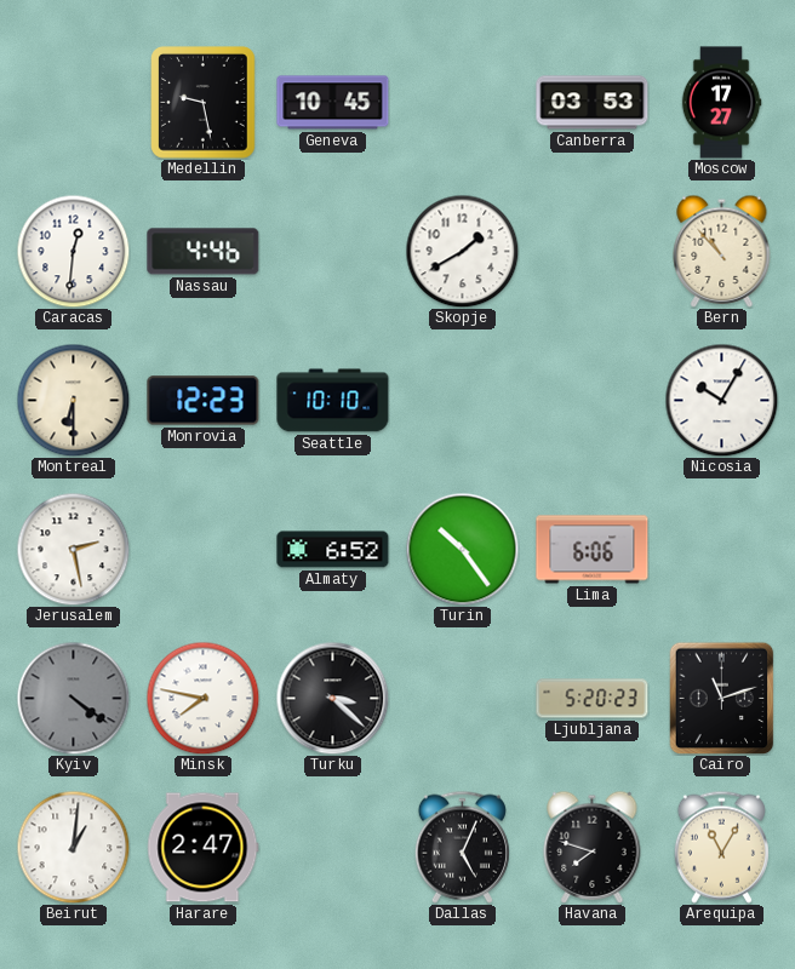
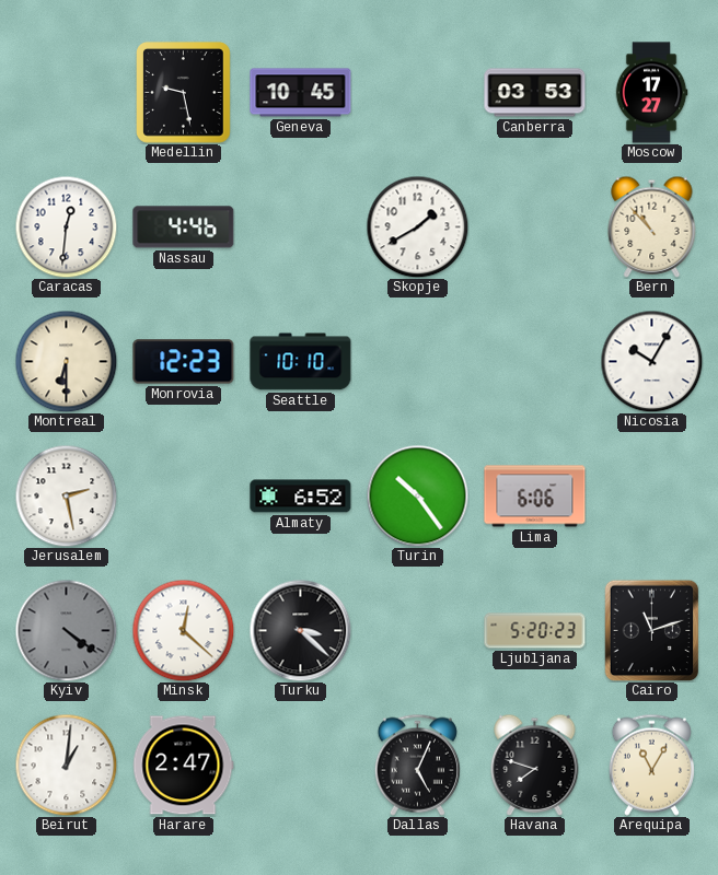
Minsk: 7:47 -> 12:22 (183, 630)
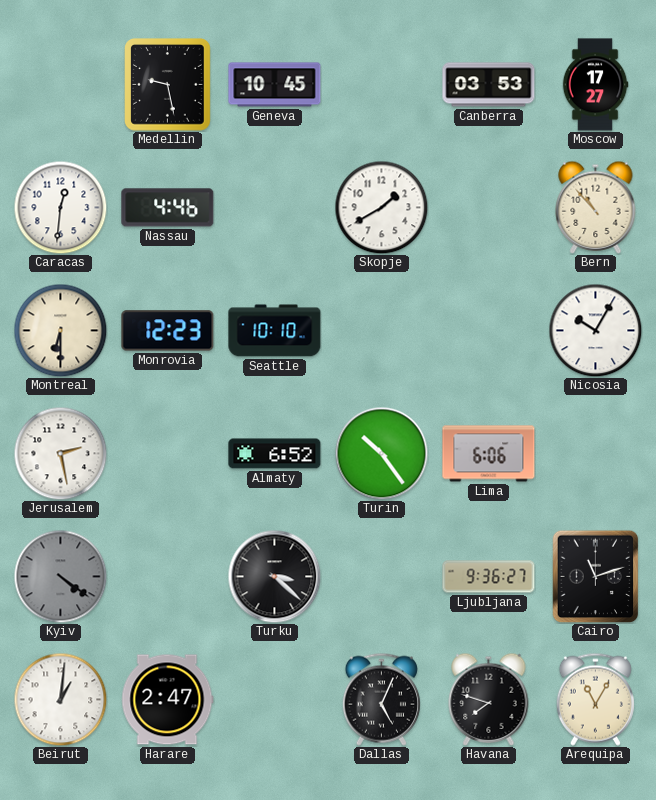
Minsk: 12:22 -> none (183, 630)
Ljubljana: 5:20 -> 9:36 (489, 577)
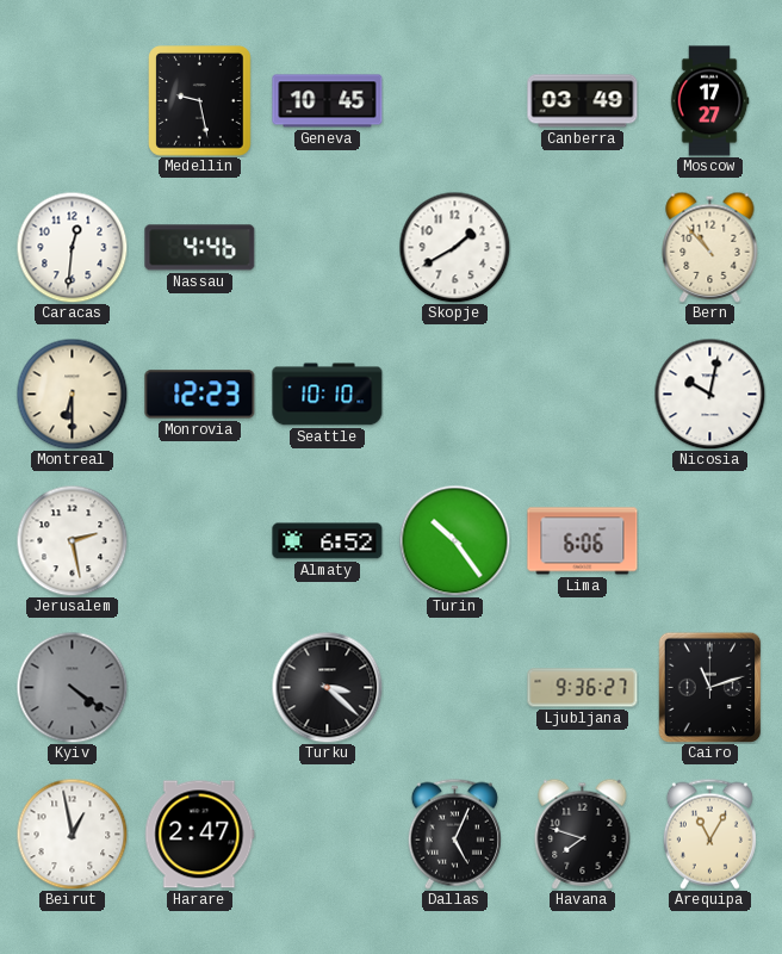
Canberra: 03:53 -> 03:49 (583, 101)
Nicosia: 10:05 -> 10:02 (709, 394)
Beirut: 1:01 -> 12:58 (72, 834)
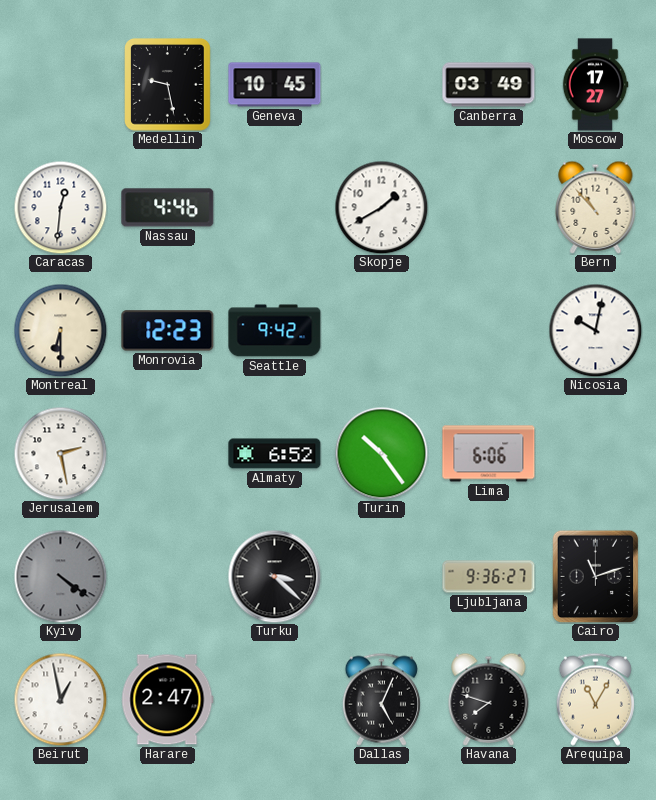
Seattle: 10:10 -> 9:42 (275, 331)
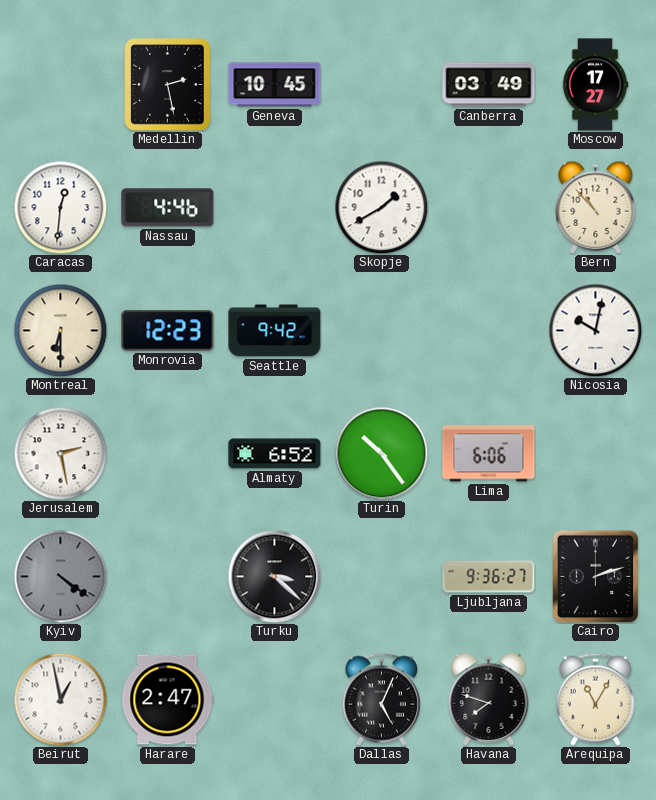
Medellin: 9:28 -> 2:28 (168, 85)
Cairo: 11:12 -> 2:12 (596, 576)
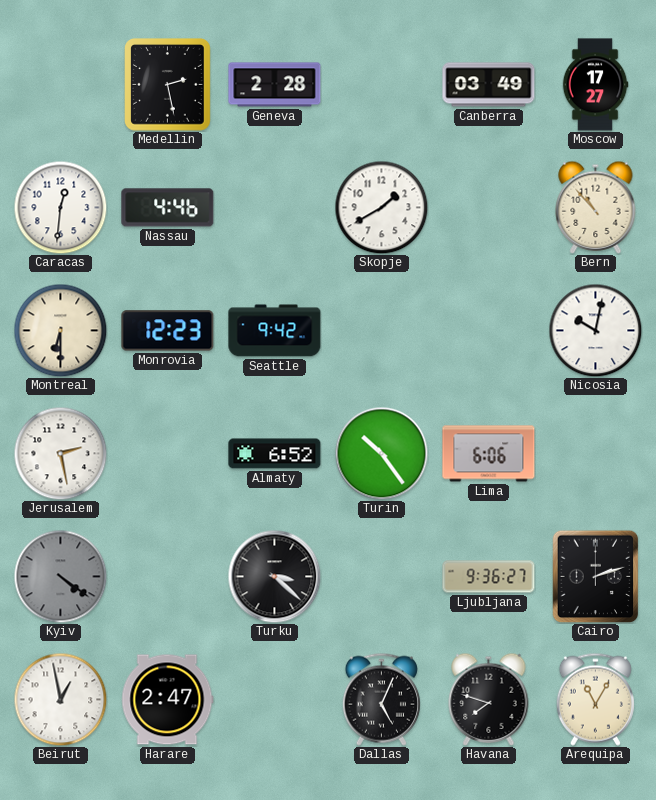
Geneva: 10:45 -> 2:28 (275, 85)
